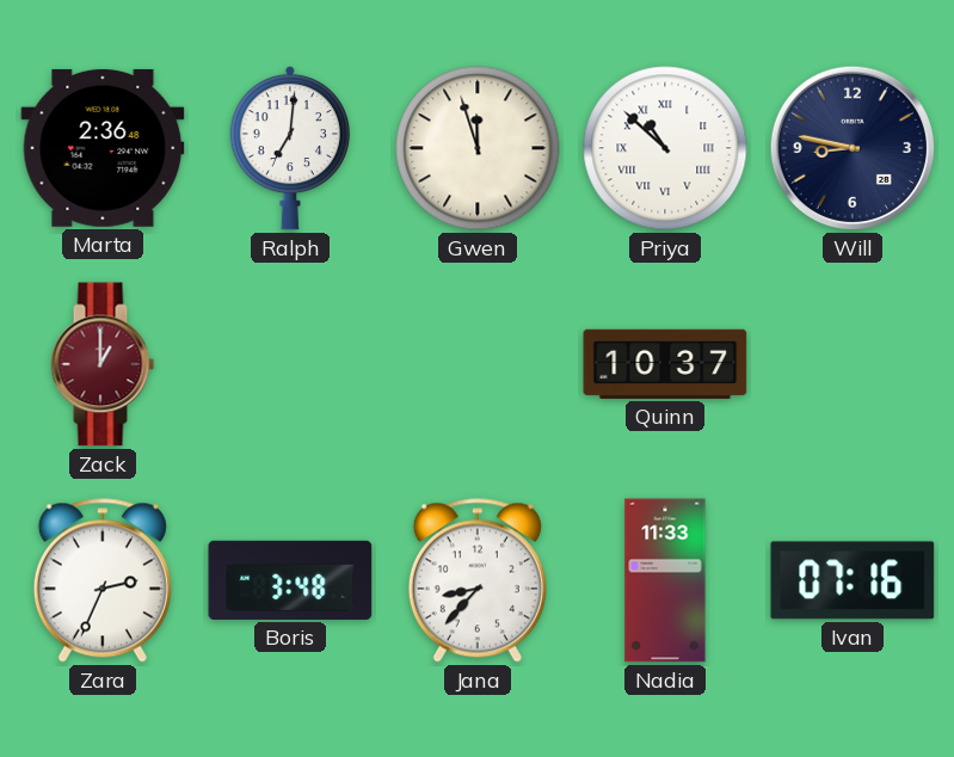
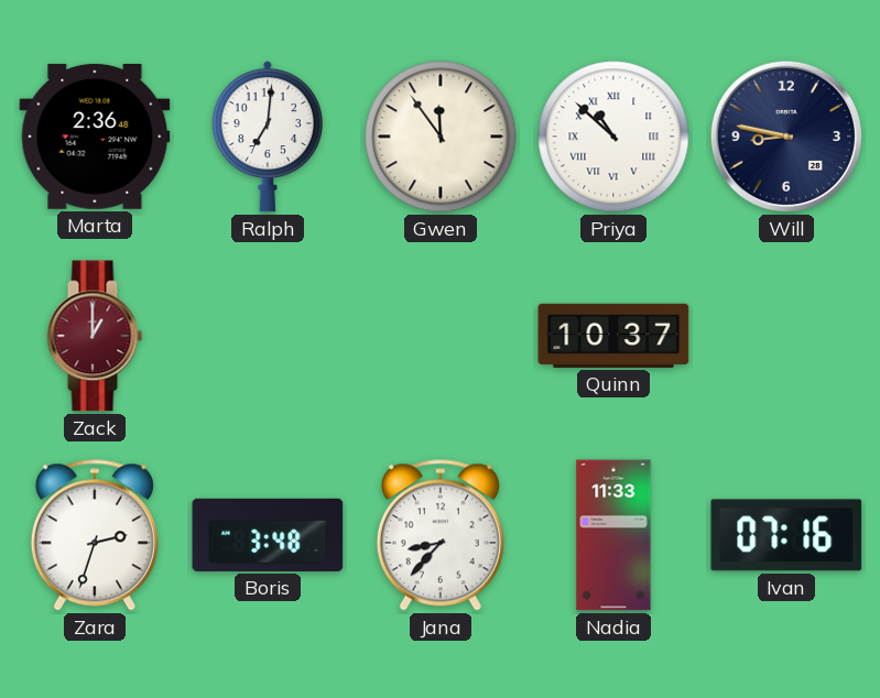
Gwen: 11:57 -> 11:54 (441, 137)
Zara: 2:34 -> 2:33 (95, 535)
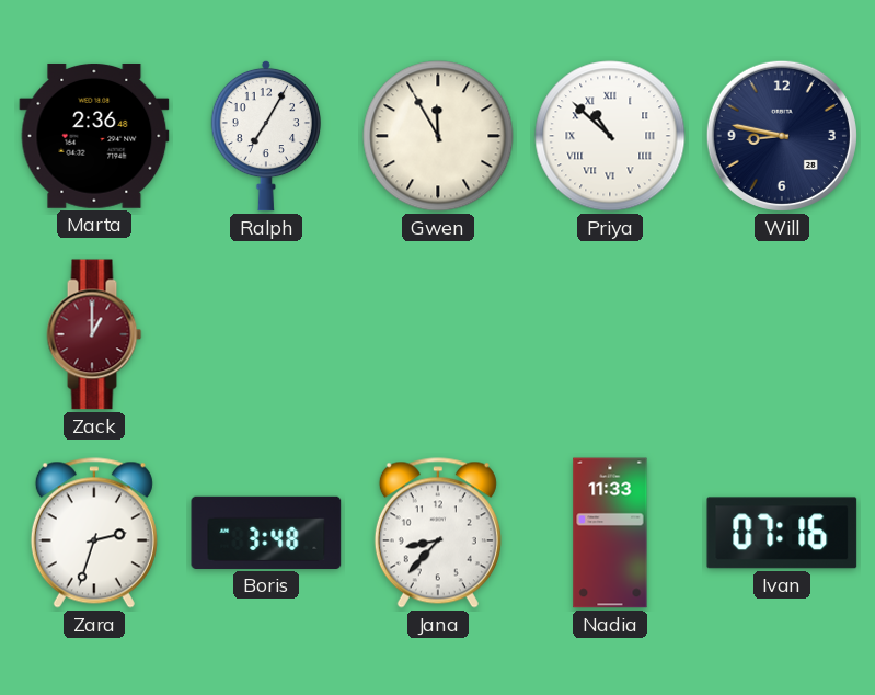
Ralph: 7:01 -> 7:05 (266, 136)
Gwen: 11:54 -> 11:55 (438, 136)
Quinn: 10:37 -> none (613, 336)
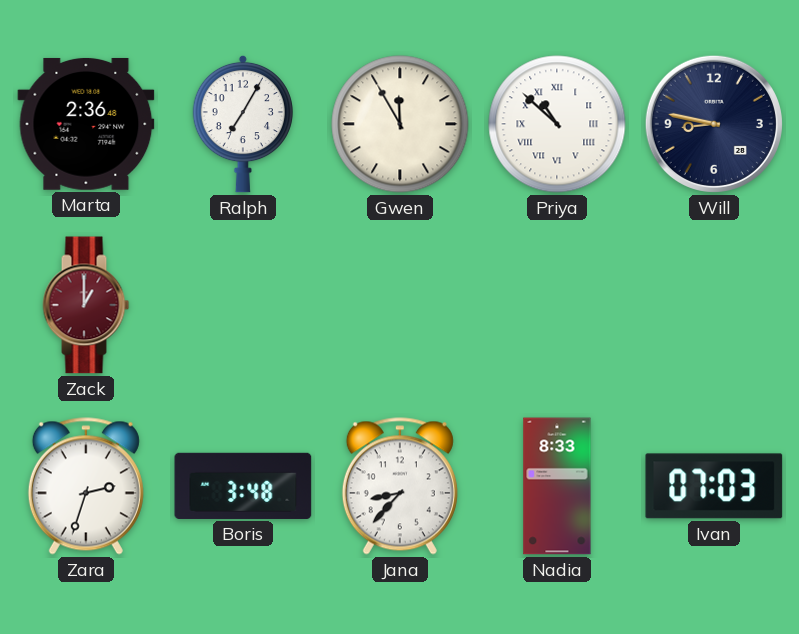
Nadia: 11:33 -> 8:33 (557, 486)
Ivan: 07:16 -> 07:03 (714, 486)
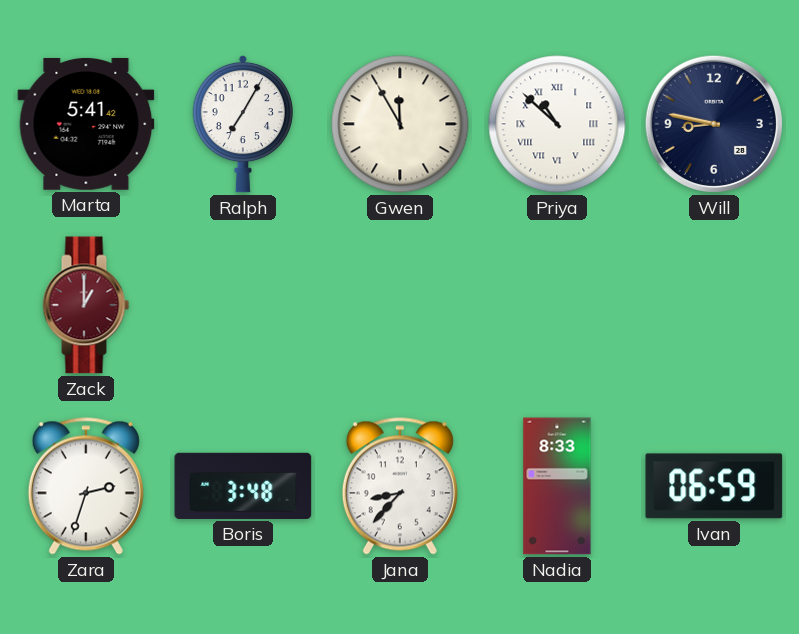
Marta: 2:36 -> 5:41 (86, 124)
Ivan: 07:03 -> 06:59 (714, 486)
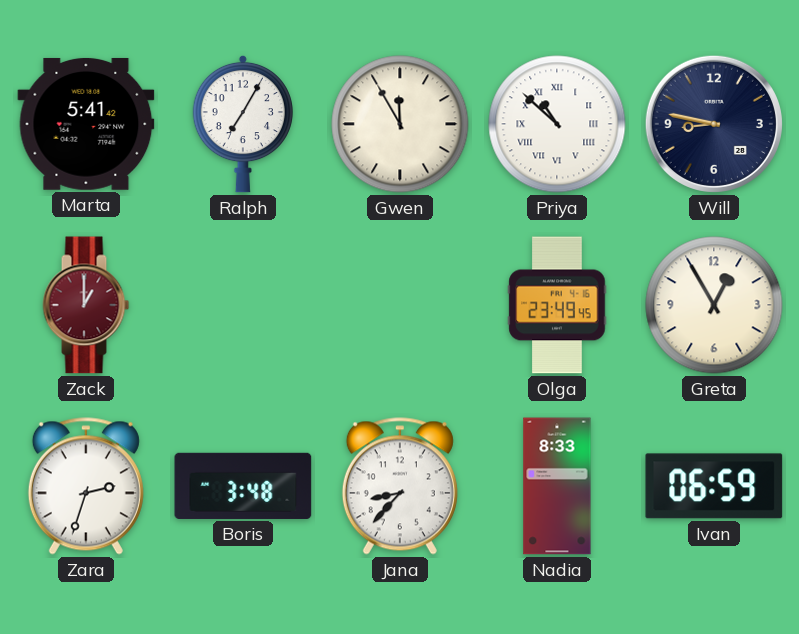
Olga: none -> 23:49 (557, 305)
Greta: none -> 12:55 (714, 305)
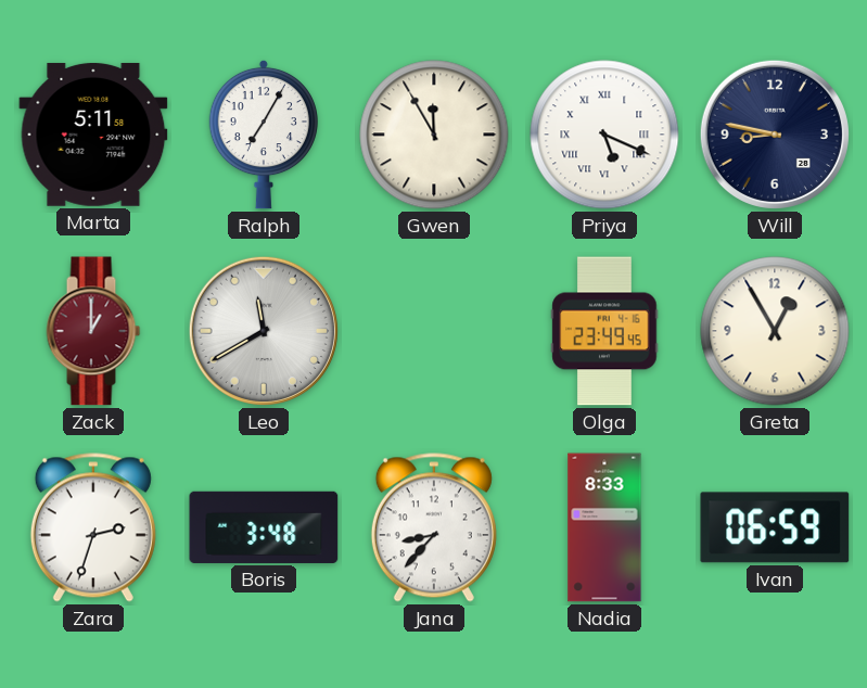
Marta: 5:41 -> 5:11 (93, 135)
Priya: 10:52 -> 5:19 (604, 135)
Leo: none -> 11:40 (264, 331)
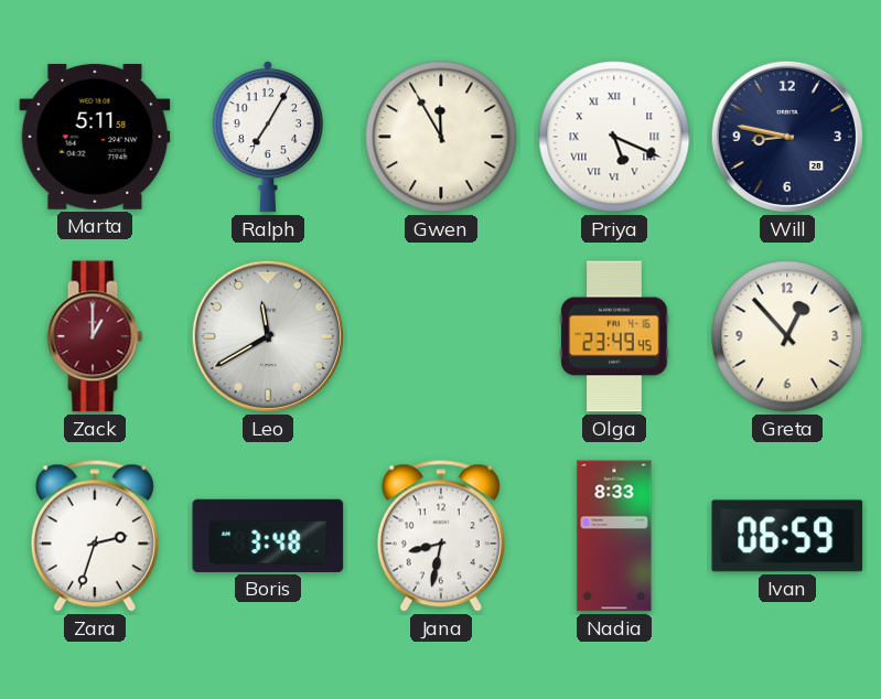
Greta: 12:55 -> 12:53 (787, 336)
Jana: 8:37 -> 8:32 (441, 536)
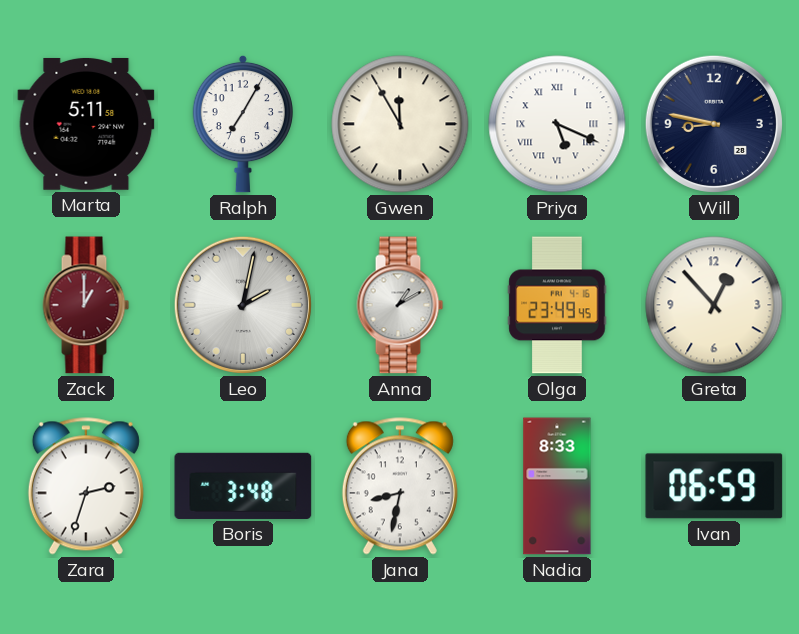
Leo: 11:40 -> 2:02 (243, 305)
Anna: none -> 1:10 (400, 305)
